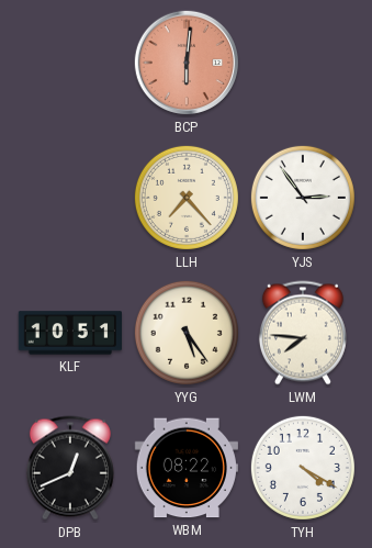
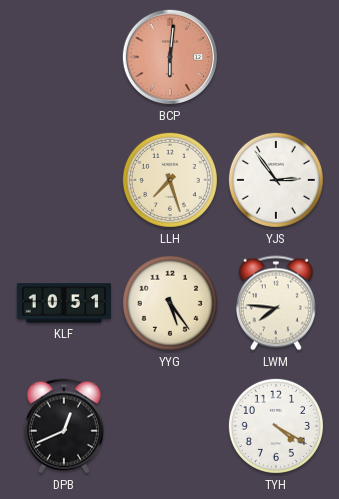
LLH: 7:23 -> 7:27 (170, 180)
WBM: 08:22 -> none (187, 468)
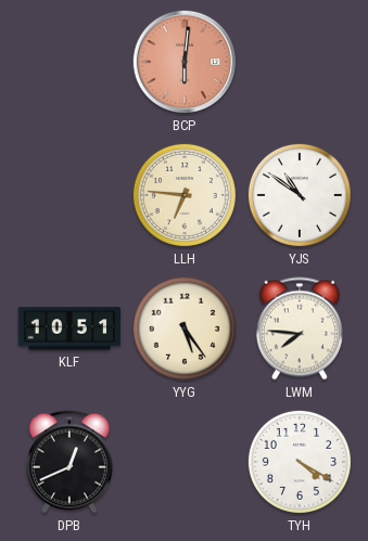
LLH: 7:27 -> 6:46 (185, 195)
YJS: 2:54 -> 10:51 (300, 195)
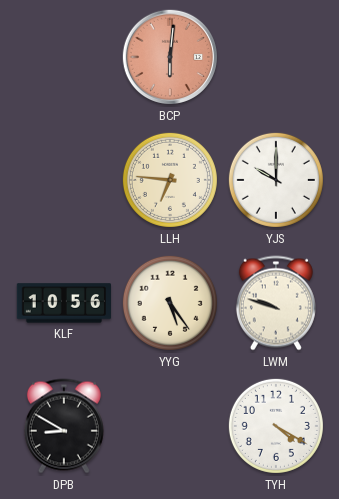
YJS: 10:51 -> 10:00 (276, 180)
KLF: 10:51 -> 10:56 (63, 303)
LWM: 7:46 -> 9:48 (276, 303)
DPB: 12:41 -> 8:50 (64, 426)
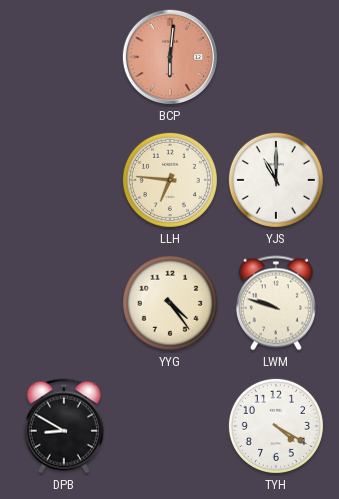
YJS: 10:00 -> 11:00 (276, 180)
KLF: 10:56 -> none (63, 303)
YYG: 5:24 -> 4:24 (170, 303)
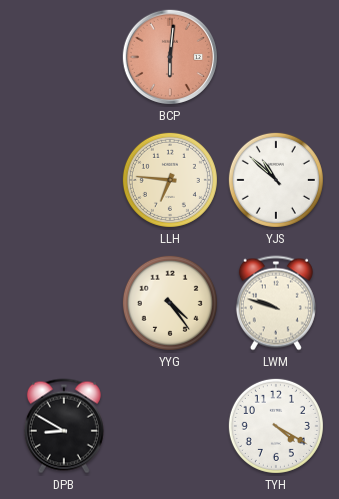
YJS: 11:00 -> 10:52 (276, 180)
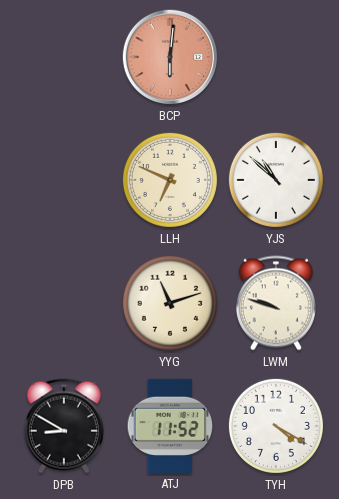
LLH: 6:46 -> 6:49 (170, 180)
YYG: 4:24 -> 11:12 (170, 303)
ATJ: none -> 11:52 (170, 426)
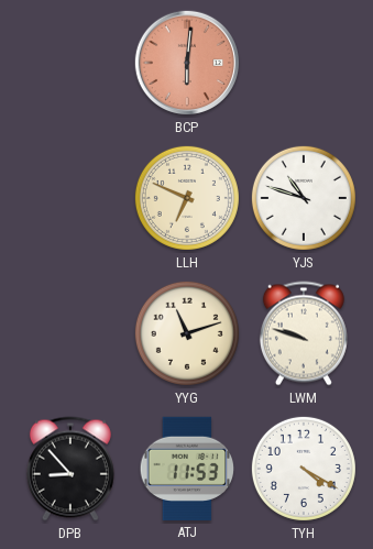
YJS: 10:52 -> 10:48 (304, 198)
DPB: 8:50 -> 8:53 (70, 469)
ATJ: 11:52 -> 11:53 (187, 469)
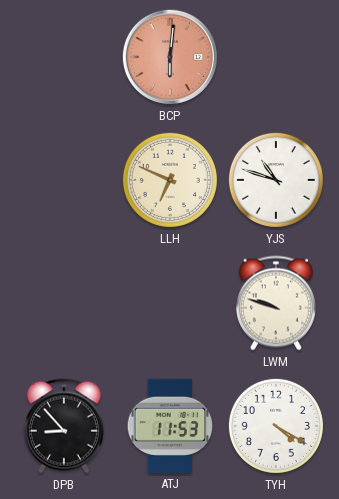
YYG: 11:12 -> none (187, 333)
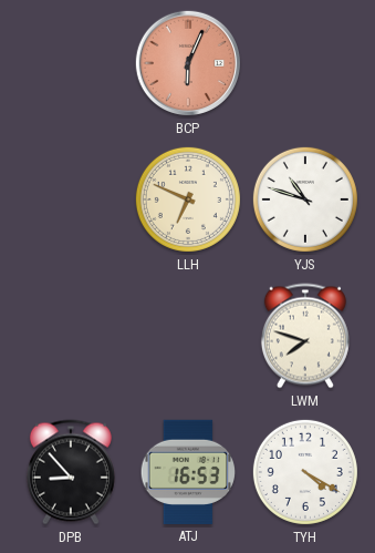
BCP: 6:01 -> 6:04 (188, 63)
LWM: 9:48 -> 7:48 (305, 336)
ATJ: 11:53 -> 16:53 (188, 472)
